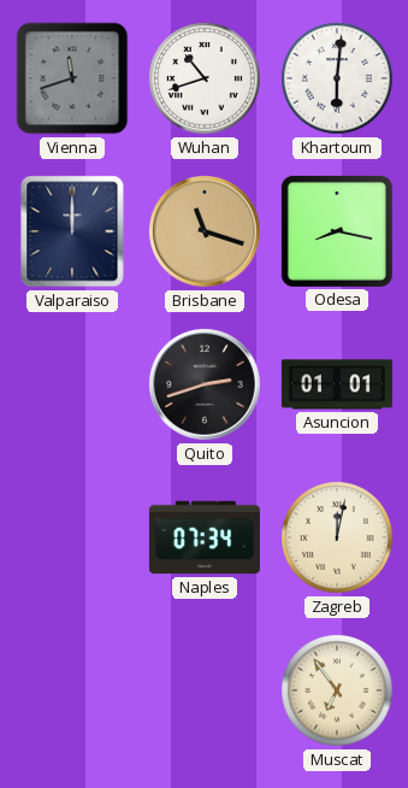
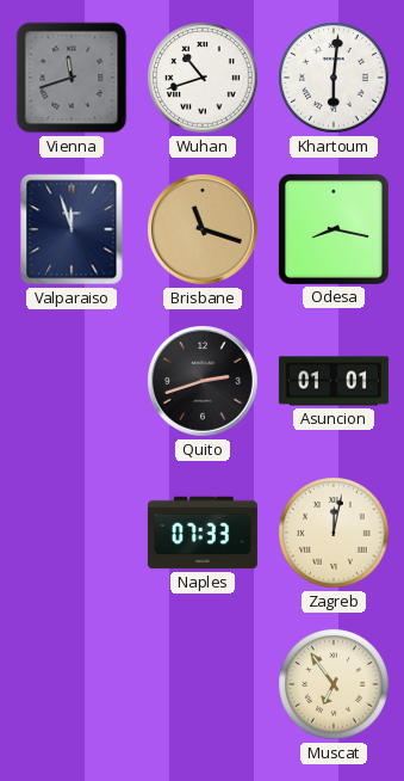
Valparaiso: 12:00 -> 11:57 (72, 229)
Naples: 07:34 -> 07:33 (203, 533)
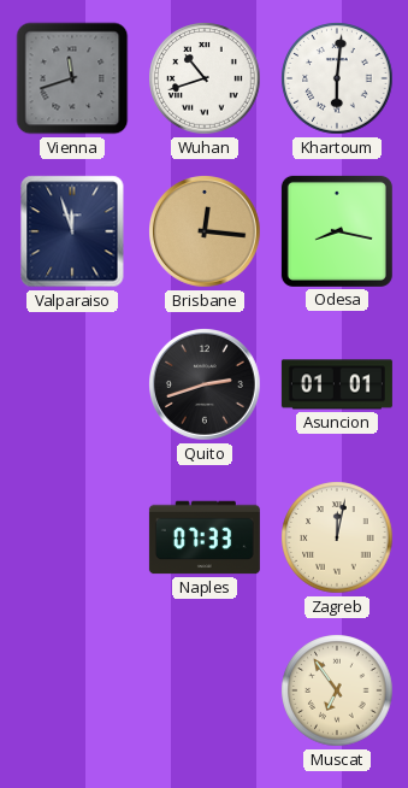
Brisbane: 11:18 -> 12:16 (206, 233)
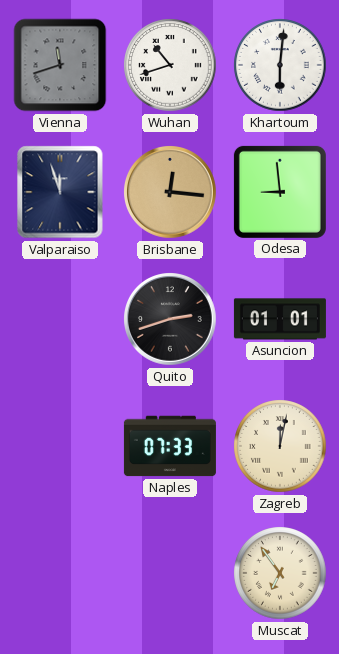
Odesa: 8:17 -> 8:59 (280, 192)
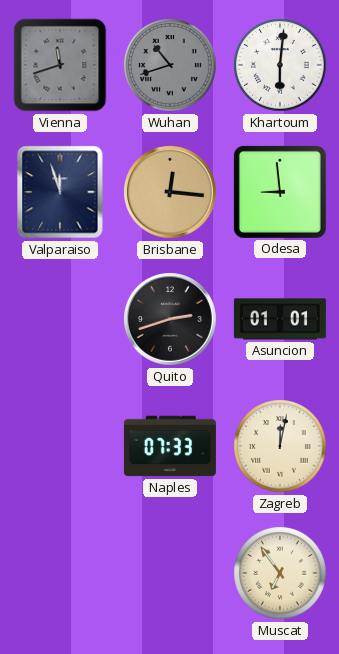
Wuhan dial: white -> grey (170, 65)
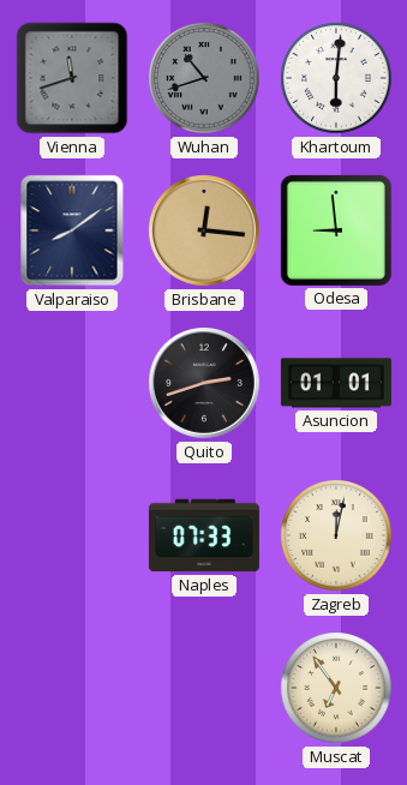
Valparaiso: 11:57 -> 8:09 (72, 230)
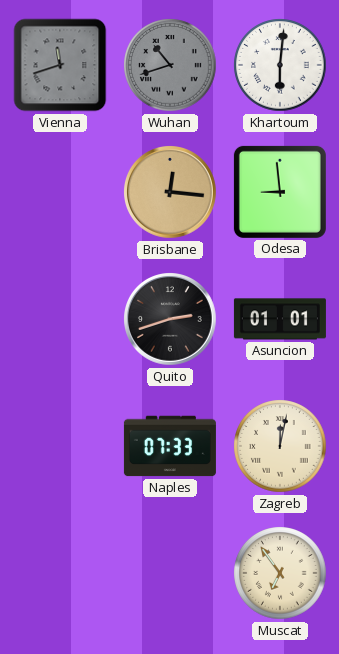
Valparaiso: 8:09 -> none (72, 230)
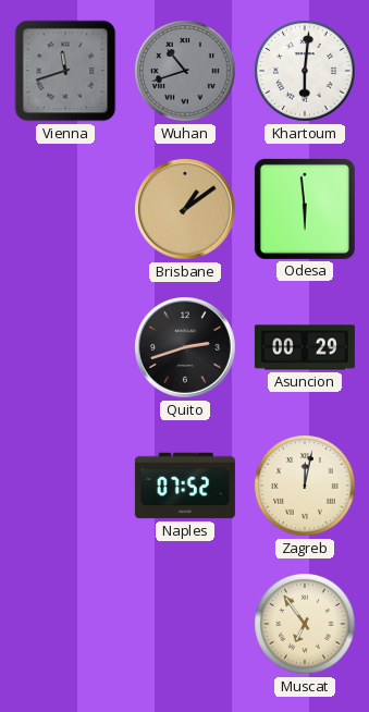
Brisbane: 12:16 -> 1:09 (186, 210)
Odesa: 8:59 -> 5:59 (305, 209)
Asuncion: 01:01 -> 00:29 (305, 347)
Naples: 07:33 -> 07:52 (185, 486)
